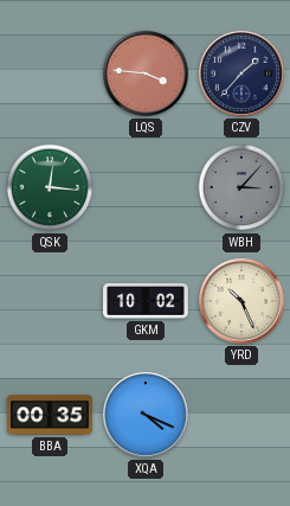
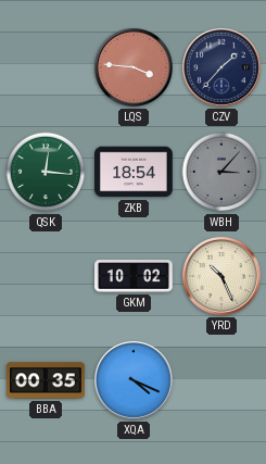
ZKB: none -> 18:54 (135, 172)
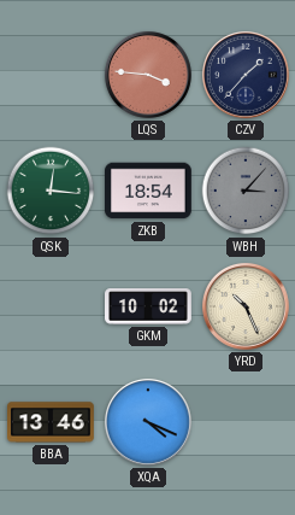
BBA: 00:35 -> 13:46 (52, 422)
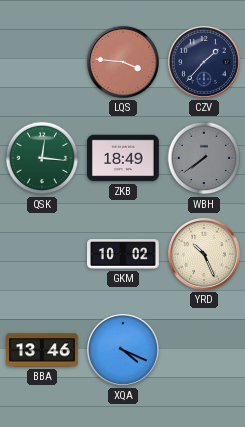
ZKB: 18:54 -> 18:49 (124, 158)
WBH: 3:07 -> 7:39 (204, 158)
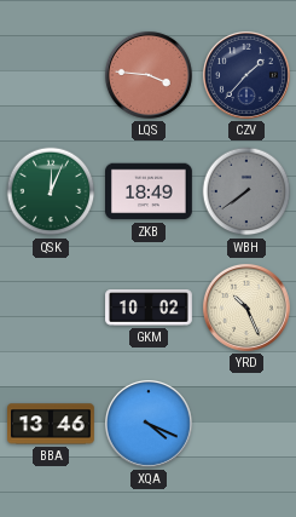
QSK: 12:16 -> 12:04 (51, 191)
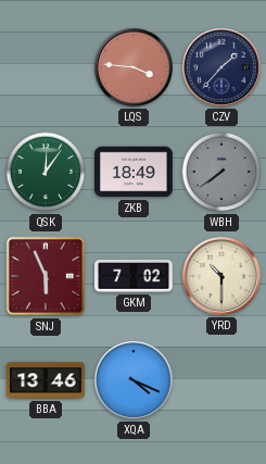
QSK: 12:04 -> 12:06 (46, 172)
SNJ: none -> 5:56 (46, 276)
GKM: 10:02 -> 7:02 (135, 276)
YRD: 10:26 -> 10:30 (221, 276)
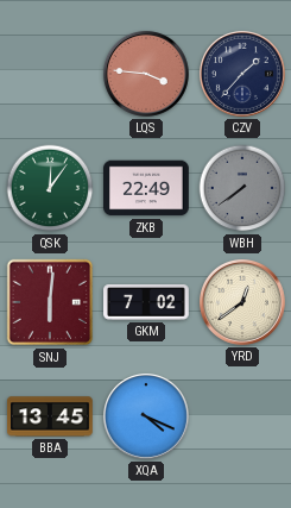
ZKB: 18:49 -> 22:49 (147, 188)
SNJ: 5:56 -> 6:01 (50, 302)
YRD: 10:30 -> 12:39 (242, 302)
BBA: 13:46 -> 13:45 (51, 416)
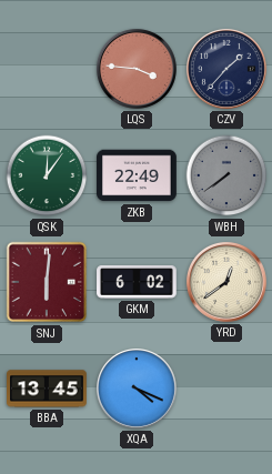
GKM: 7:02 -> 6:02 (138, 282)
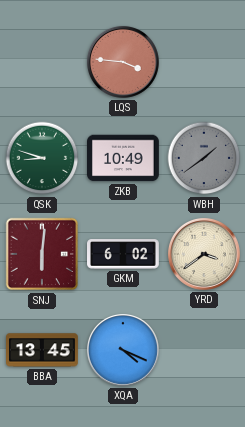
CZV: 1:37 -> none (226, 69)
QSK: 12:06 -> 8:48 (42, 158)
ZKB: 22:49 -> 10:49 (124, 158)
WBH: 7:39 -> 1:39 (204, 158)
YRD: 12:39 -> 3:39 (204, 254)
